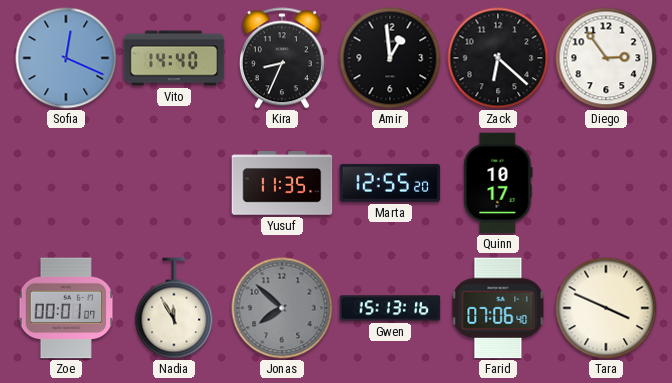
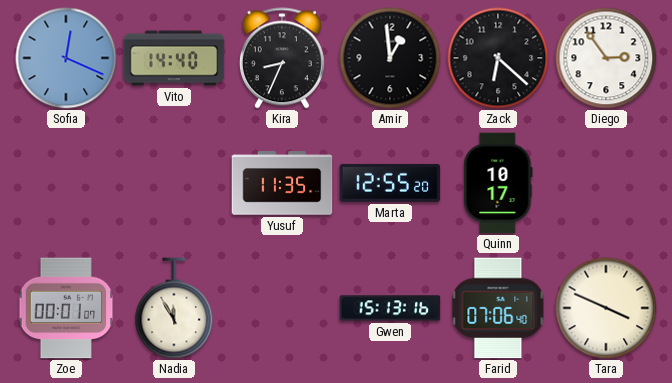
Jonas: 7:52 -> none (282, 308)
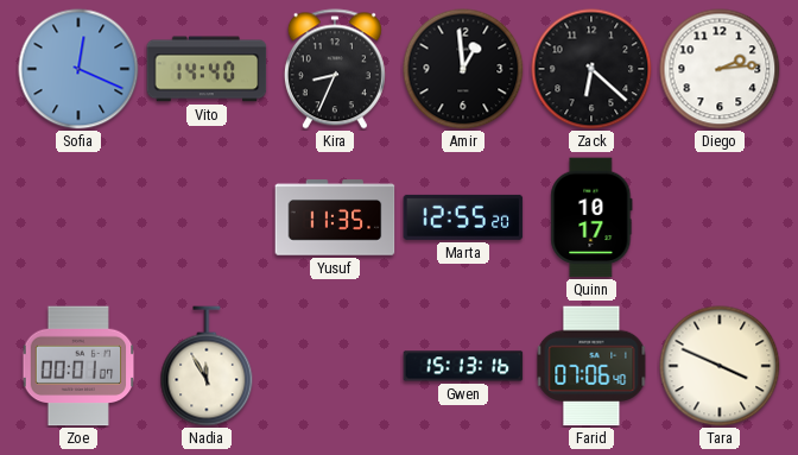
Diego: 2:54 -> 2:14 (720, 69)
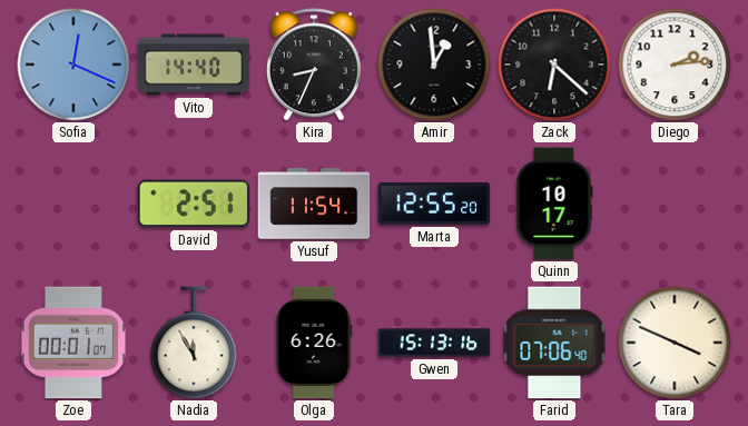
David: none -> 2:51 (194, 204)
Yusuf: 11:35 -> 11:54 (314, 204)
Olga: none -> 6:26 (314, 343)
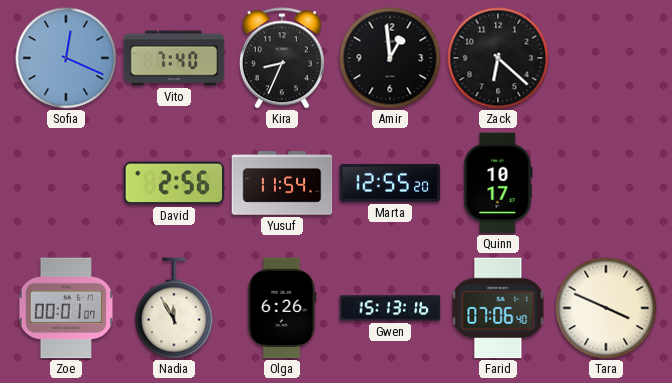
Vito: 14:40 -> 7:40 (174, 58)
Diego: 2:14 -> none (675, 65)
David: 2:51 -> 2:56 (174, 183)
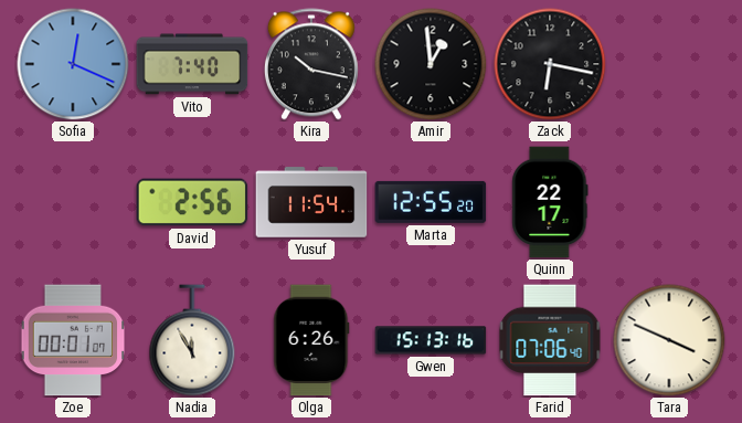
Kira: 8:34 -> 10:17 (311, 64)
Zack: 6:22 -> 6:17 (550, 64)
Quinn: 10:17 -> 22:17 (550, 202)
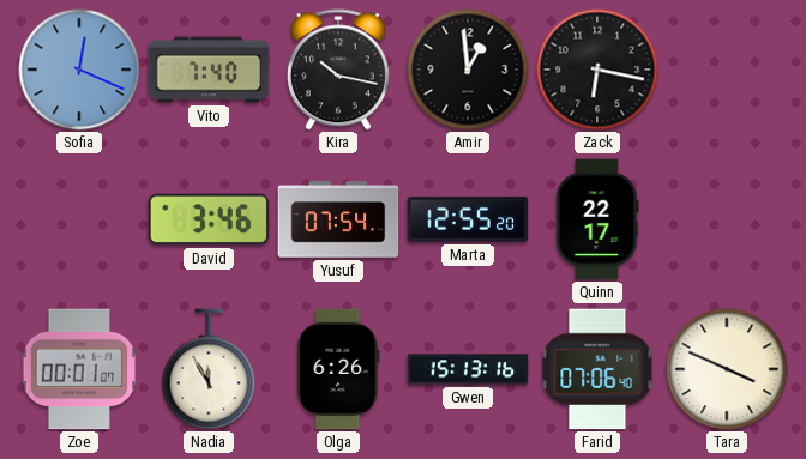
David: 2:56 -> 3:46 (209, 219)
Yusuf: 11:54 -> 07:54 (338, 219)
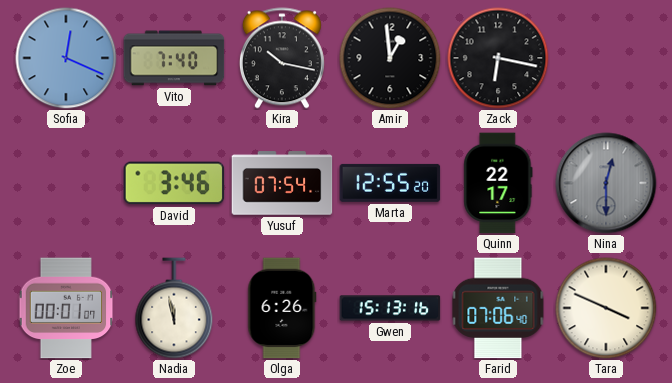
Nina: none -> 12:30 (606, 183)
Nadia: 11:55 -> 11:58 (174, 308)
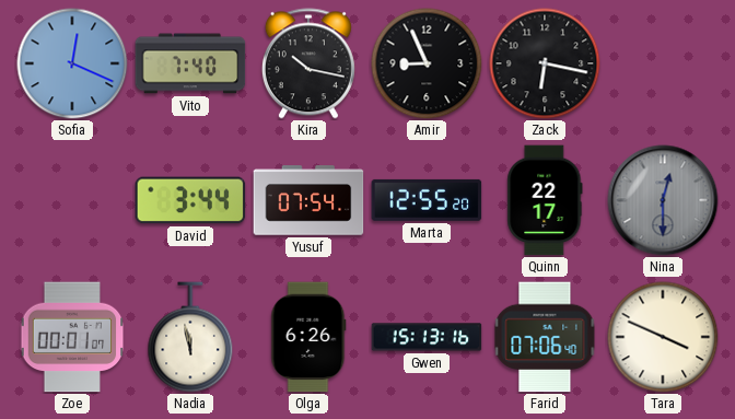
Amir: 12:59 -> 8:56 (427, 63)
David: 3:46 -> 3:44 (190, 200)
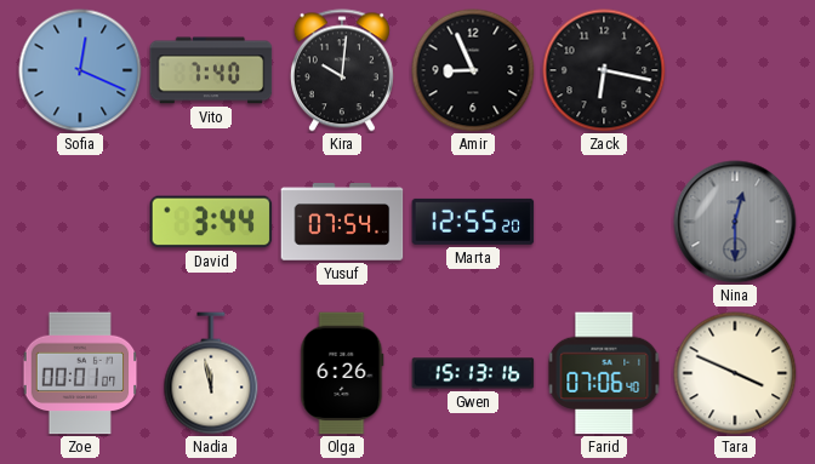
Kira: 10:17 -> 10:01 (342, 70)
Quinn: 22:17 -> none (545, 200)
